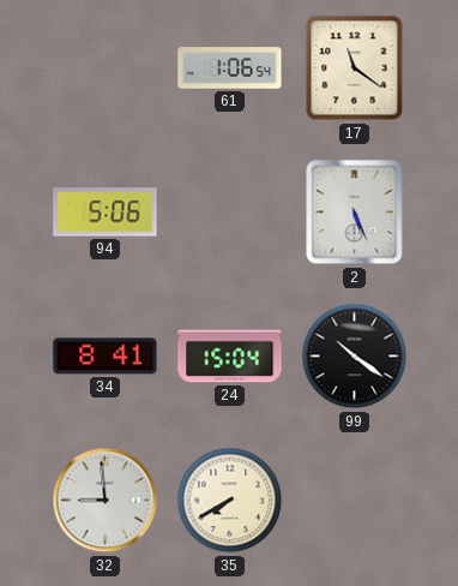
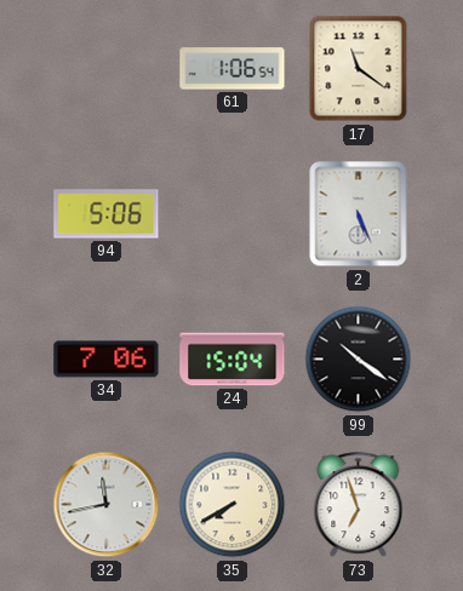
34: 8:41 -> 7:06 (107, 360)
32: 8:59 -> 11:43 (107, 505)
73: none -> 6:57 (359, 505)
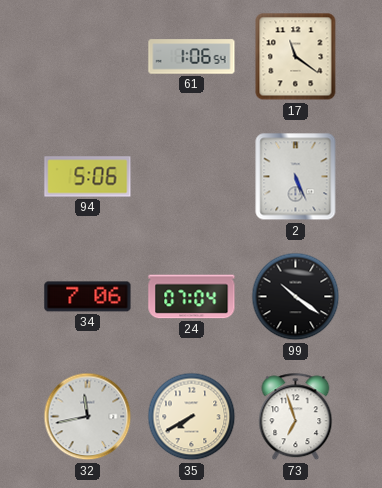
24: 15:04 -> 07:04 (192, 297)
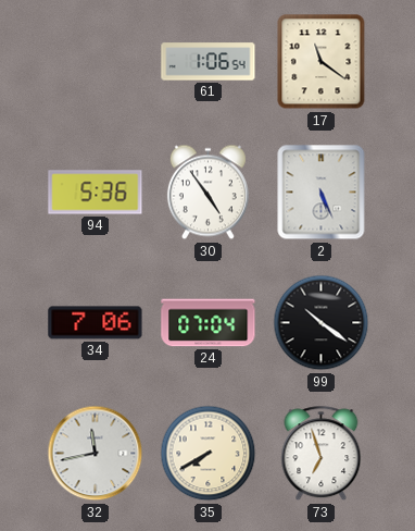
94: 5:06 -> 5:36 (96, 193)
30: none -> 4:54 (207, 193)
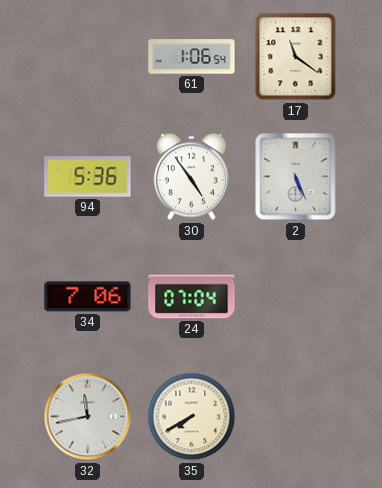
99: 10:21 -> none (322, 323)
73: 6:57 -> none (322, 454)
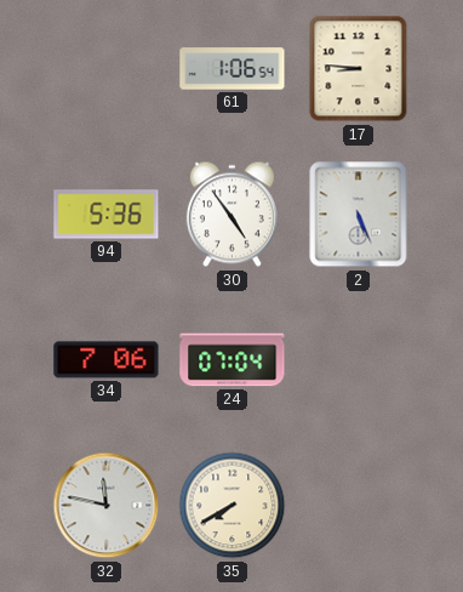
17: 11:21 -> 8:46 (359, 69)
32: 11:43 -> 11:47 (107, 506)
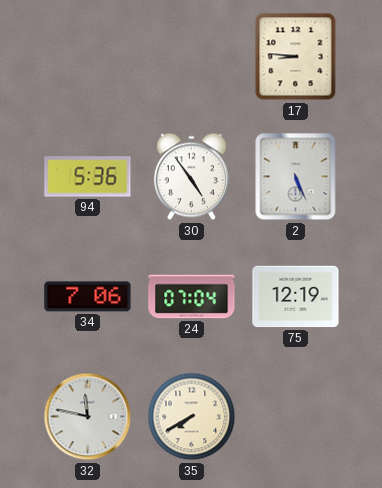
61: 1:06 -> none (233, 69)
75: none -> 12:19 (296, 297)
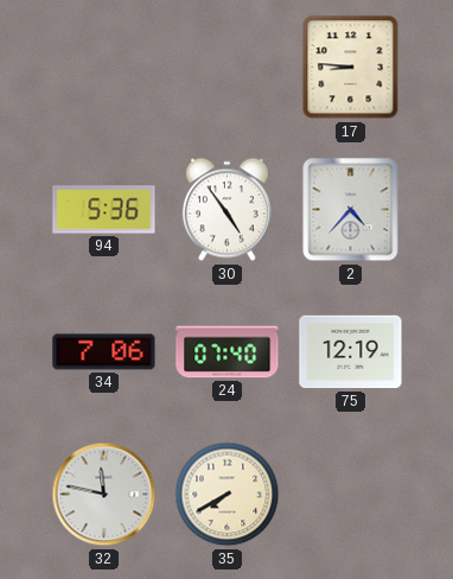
2: 5:26 -> 4:37 (351, 210)
24: 07:04 -> 07:40 (228, 352)
